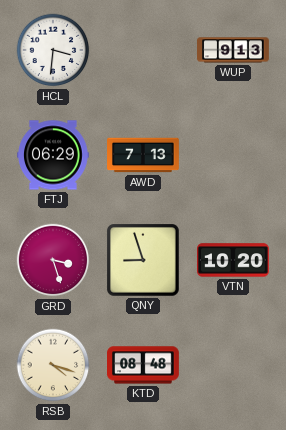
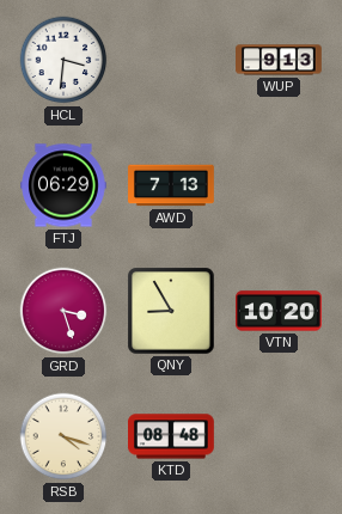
QNY: 8:57 -> 8:55 (172, 312)
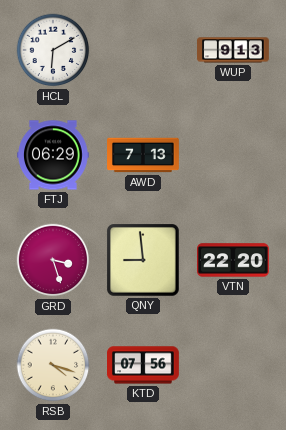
HCL: 3:31 -> 6:10 (53, 50)
QNY: 8:55 -> 8:59 (144, 261)
VTN: 10:20 -> 22:20 (233, 260)
KTD: 08:48 -> 07:56 (144, 365)
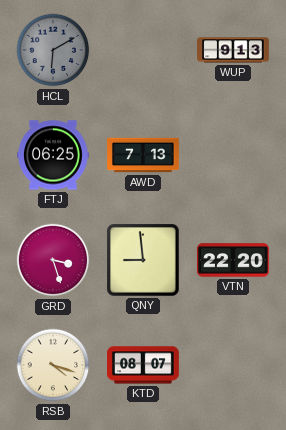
HCL dial: white -> grey (53, 50)
FTJ: 06:29 -> 06:25 (54, 155)
KTD: 07:56 -> 08:07 (144, 365)
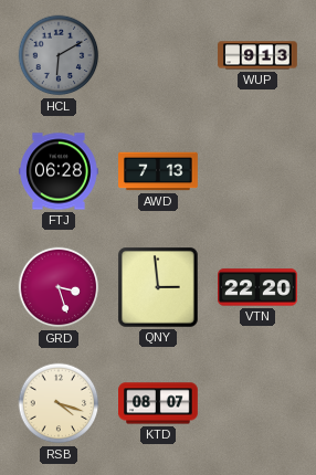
FTJ: 06:25 -> 06:28 (60, 171)
QNY: 8:59 -> 2:59 (159, 288)
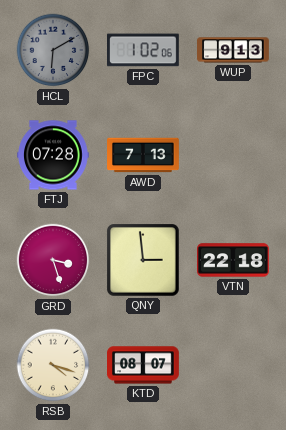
FPC: none -> 1:02 (144, 50)
FTJ: 06:28 -> 07:28 (54, 155)
VTN: 22:20 -> 22:18 (233, 260)
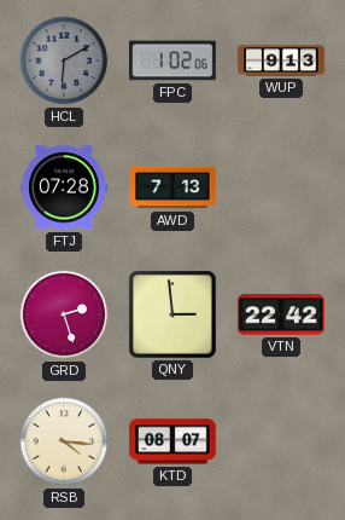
GRD: 3:27 -> 2:27 (64, 314)
VTN: 22:18 -> 22:42 (281, 314)
RSB: 4:18 -> 4:16 (64, 441)
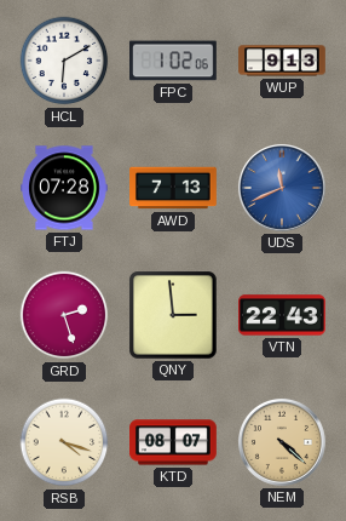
HCL dial: grey -> white (64, 61)
UDS: none -> 11:41 (282, 188)
VTN: 22:42 -> 22:43 (282, 315)
RSB: 4:16 -> 4:18 (64, 442)
NEM: none -> 4:22 (282, 442)
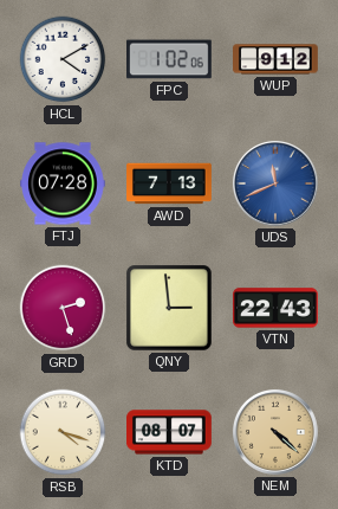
HCL: 6:10 -> 4:10 (63, 59)
WUP: 9:13 -> 9:12 (277, 59)
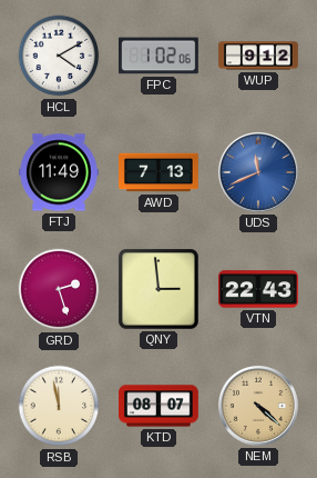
FTJ: 07:28 -> 11:49 (60, 172)
RSB: 4:18 -> 11:58 (59, 406)
